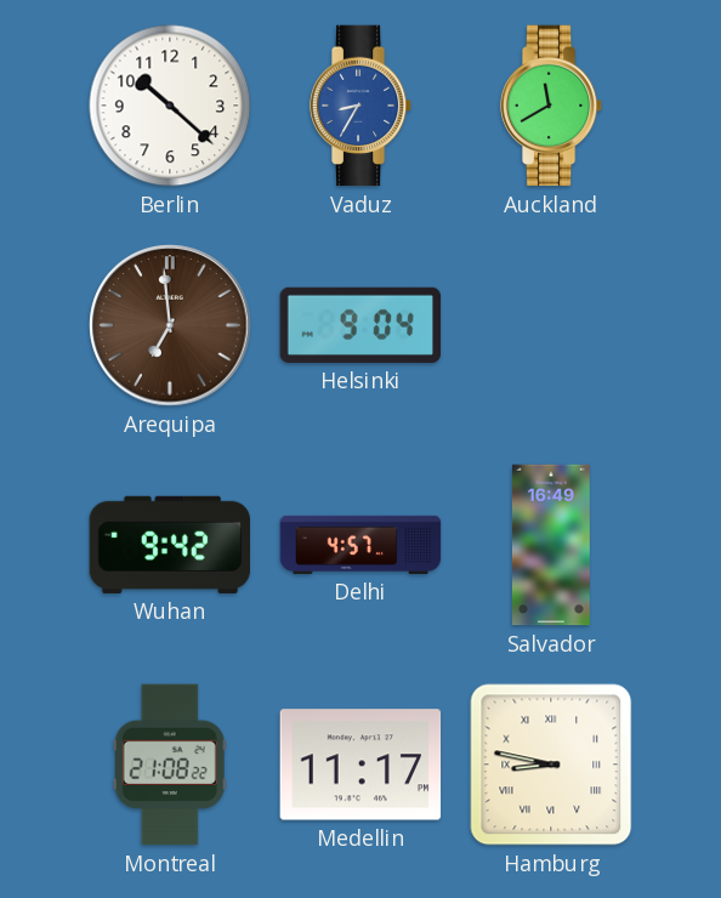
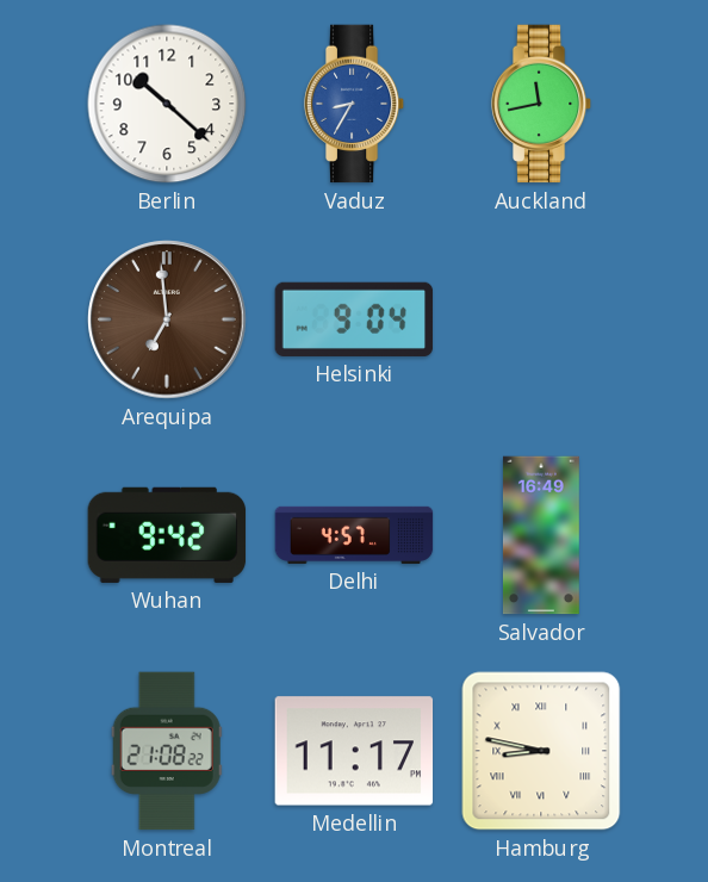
Auckland: 11:40 -> 11:43 (541, 104)
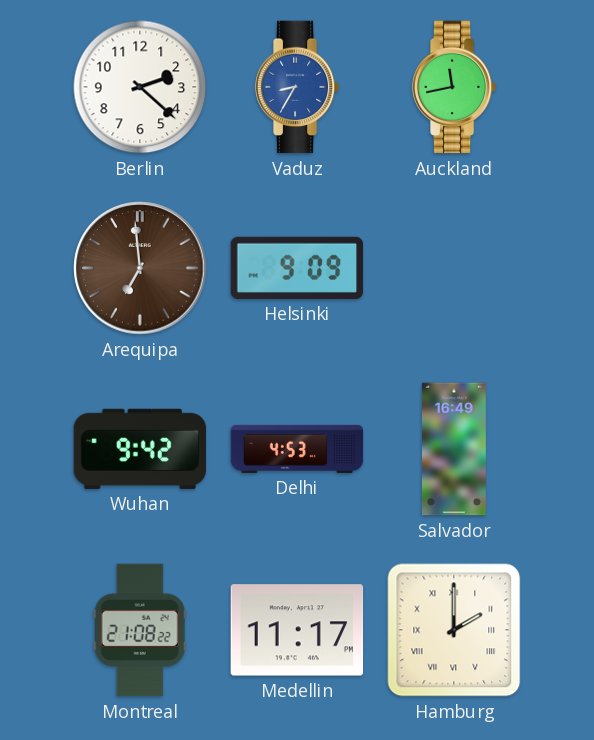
Berlin: 10:22 -> 2:22 (140, 87)
Helsinki: 9:04 -> 9:09 (297, 268)
Delhi: 4:57 -> 4:53 (297, 449)
Hamburg: 8:47 -> 2:00 (454, 630)
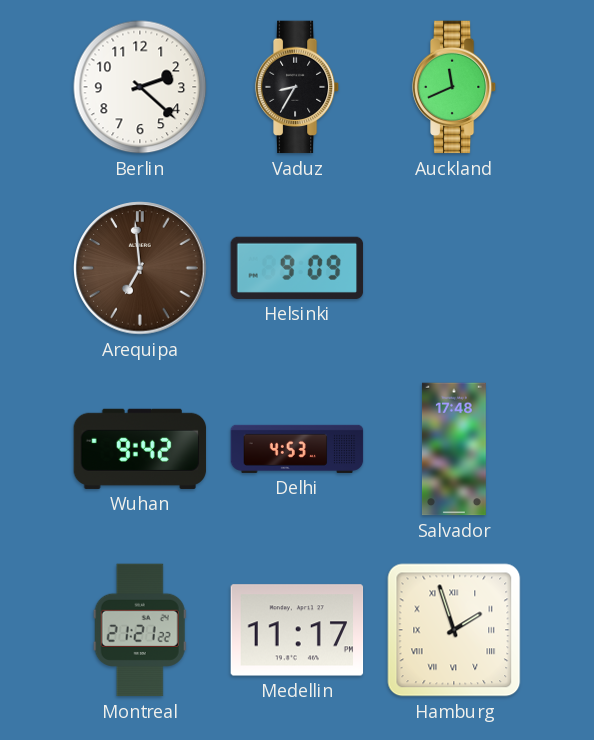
Vaduz dial: blue -> black (297, 87)
Auckland: 11:43 -> 11:41 (454, 87)
Salvador: 16:49 -> 17:48 (454, 449)
Montreal: 21:08 -> 21:21 (140, 630)
Hamburg: 2:00 -> 1:57 (454, 630)
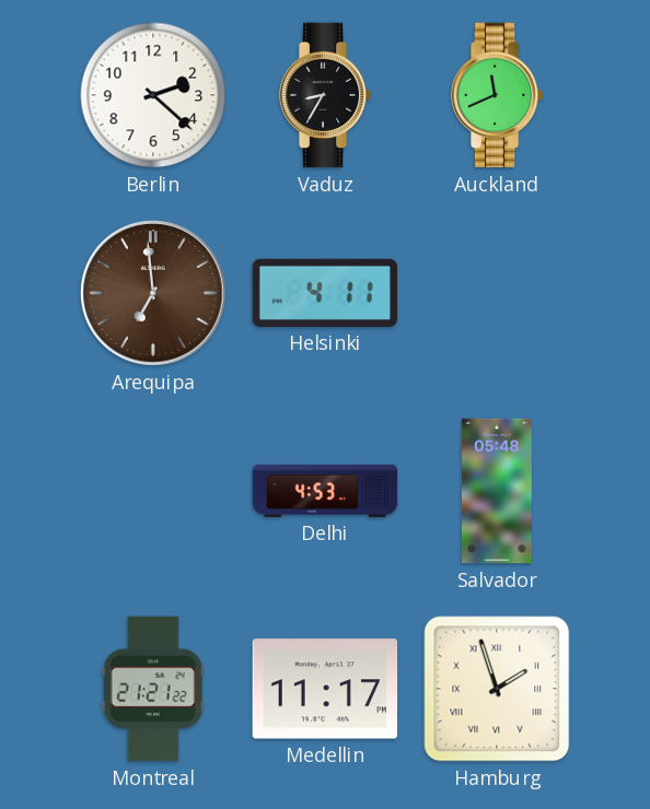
Helsinki: 9:09 -> 4:11 (325, 293)
Wuhan: 9:42 -> none (140, 449)
Salvador: 17:48 -> 05:48 (497, 491)
